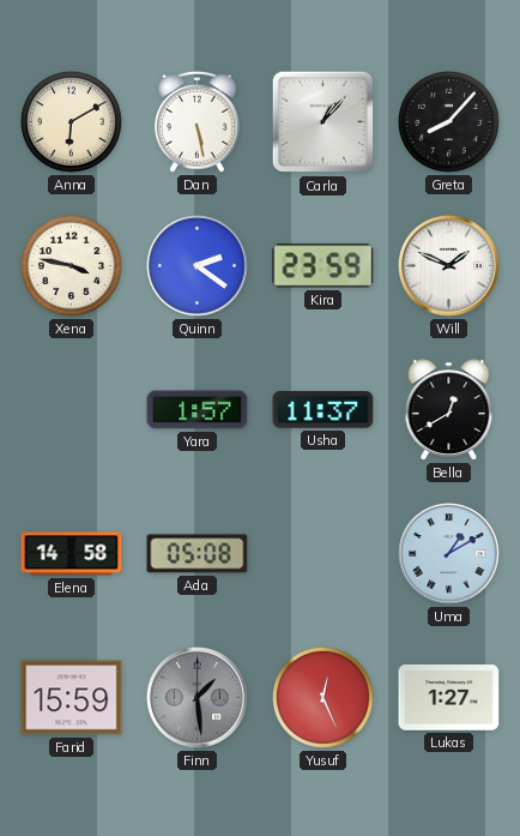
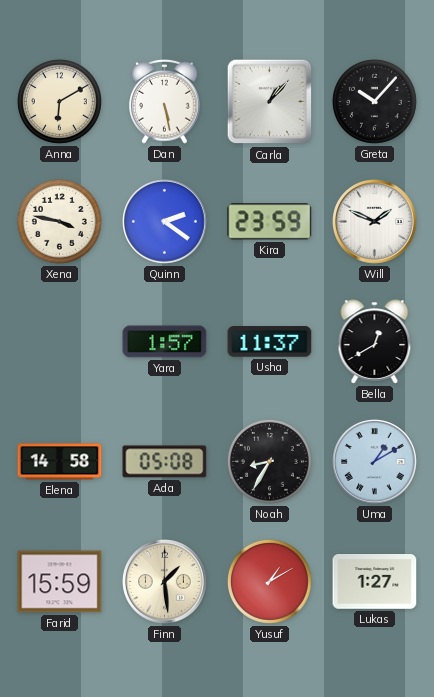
Greta: 8:07 -> 10:07 (374, 101)
Noah: none -> 8:35 (269, 461)
Finn dial: grey -> cream (165, 582)
Yusuf: 12:26 -> 1:10 (269, 581)
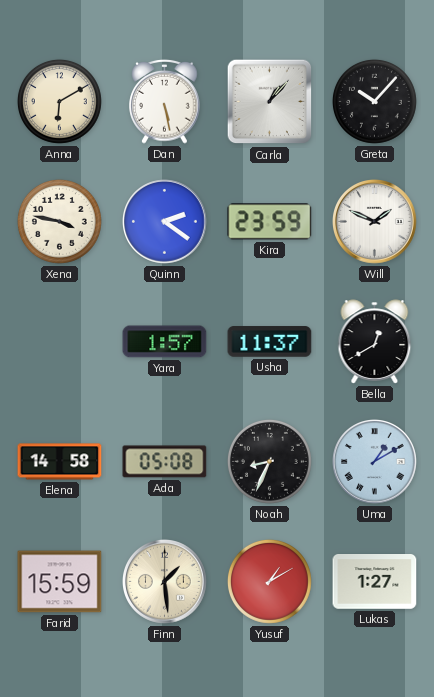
Noah: 8:35 -> 8:34 (269, 461)
